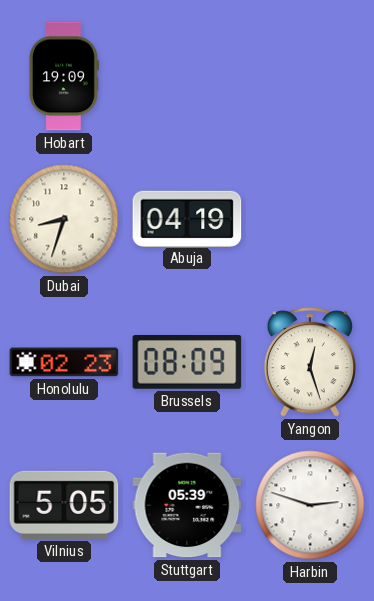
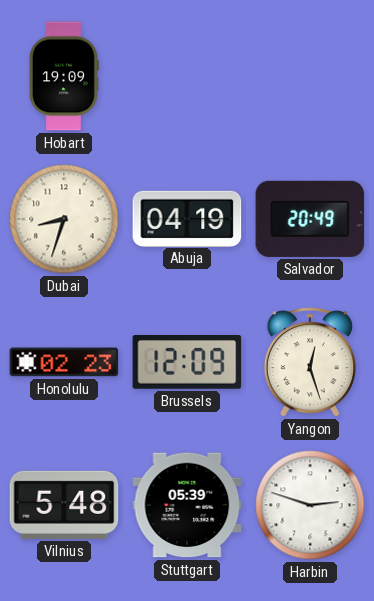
Salvador: none -> 20:49 (310, 219)
Brussels: 08:09 -> 12:09 (187, 363)
Vilnius: 5:05 -> 5:48 (64, 505)
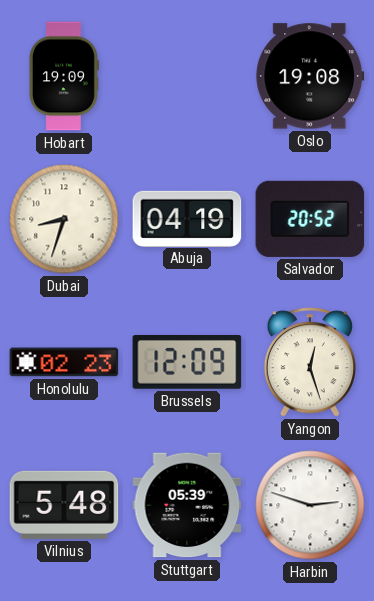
Oslo: none -> 19:08 (310, 76)
Salvador: 20:49 -> 20:52 (310, 219)
